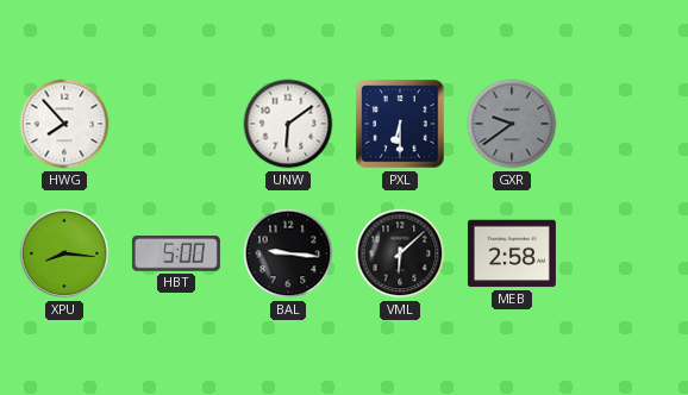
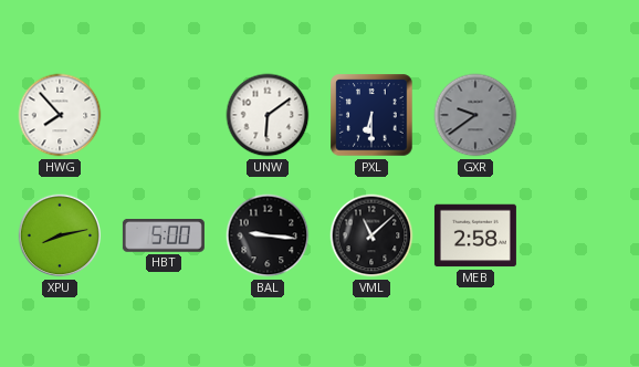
XPU: 8:16 -> 8:13 (60, 235)
VML: 6:08 -> 11:08 (371, 235)
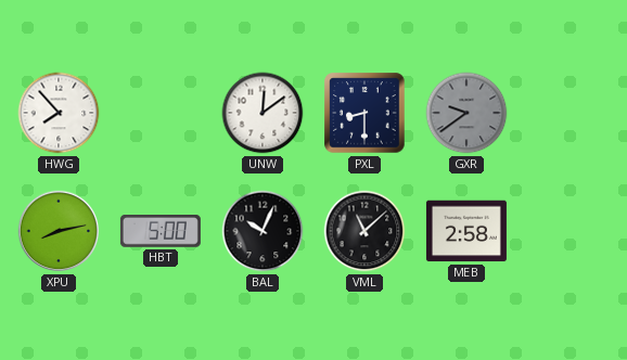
UNW: 6:09 -> 12:09 (263, 113)
PXL: 6:30 -> 8:30 (364, 113)
BAL: 9:16 -> 10:04 (263, 231)
